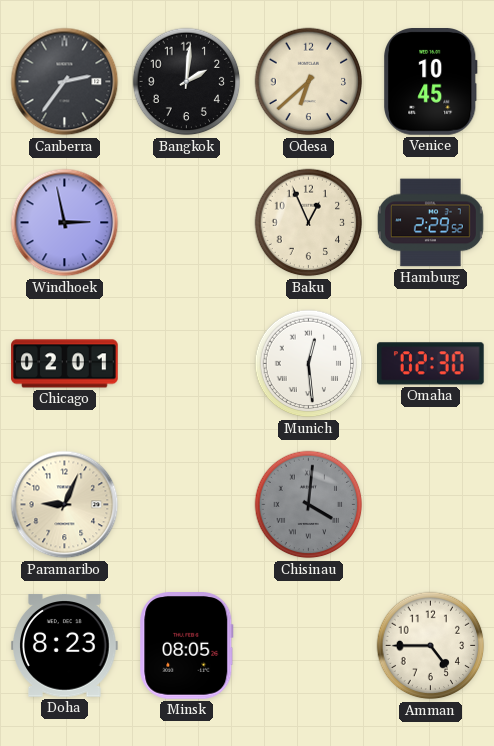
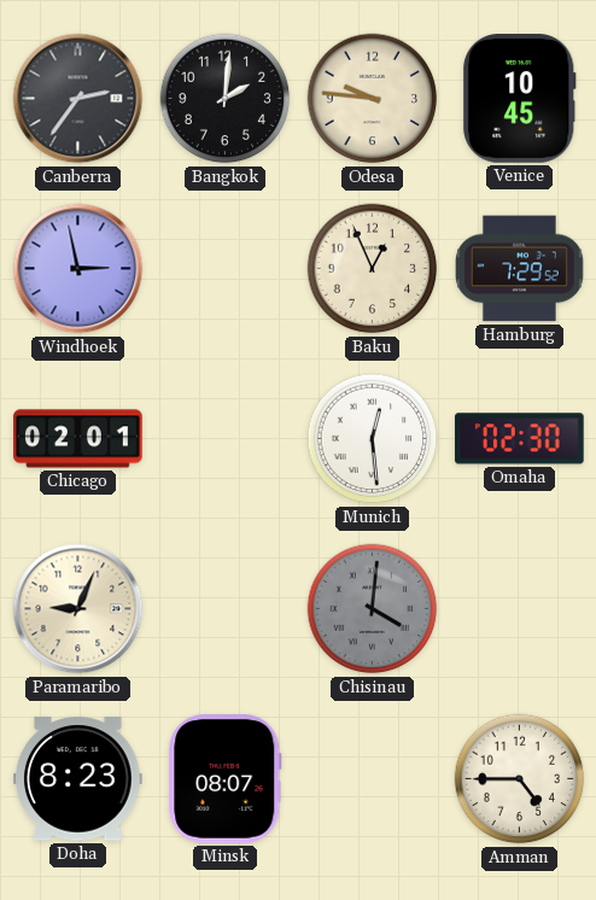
Odesa: 6:38 -> 9:46 (373, 99)
Hamburg: 2:29 -> 7:29 (519, 269)
Minsk: 08:05 -> 08:07 (226, 779)
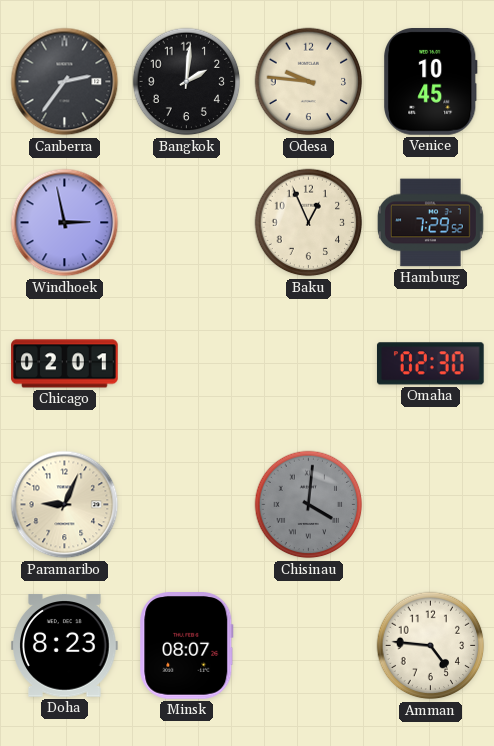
Munich: 12:29 -> none (373, 439)
Amman: 4:45 -> 4:46 (431, 646)
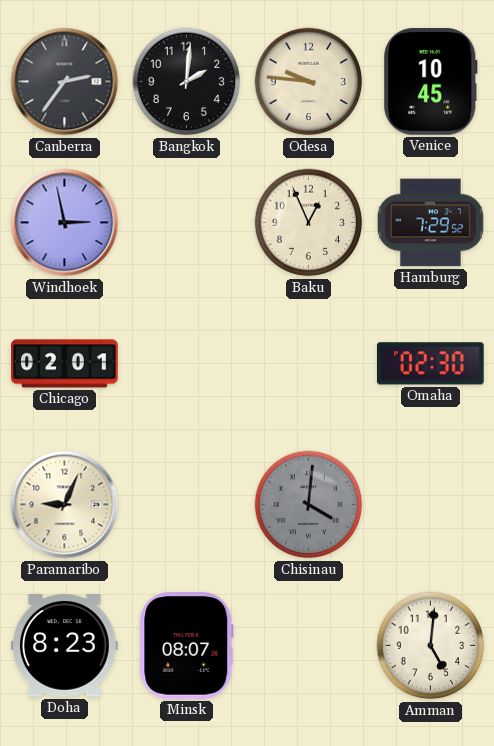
Amman: 4:46 -> 5:01 (431, 646)
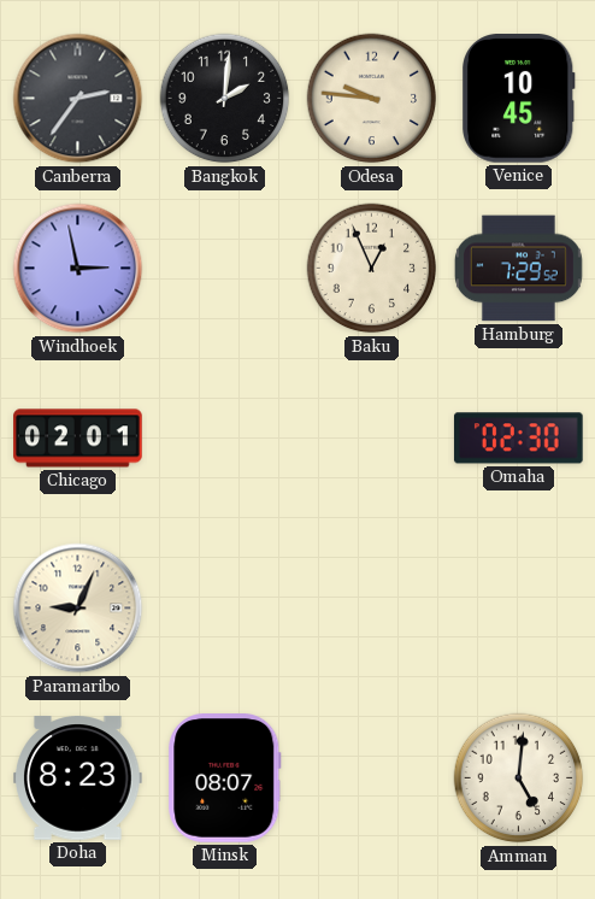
Chisinau: 4:01 -> none (309, 505)
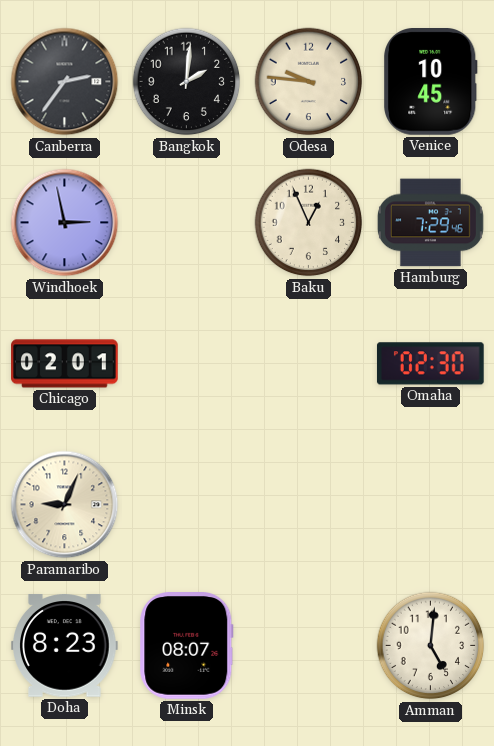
Hamburg: 7:29:52 -> 7:29:46 (430, 223)
